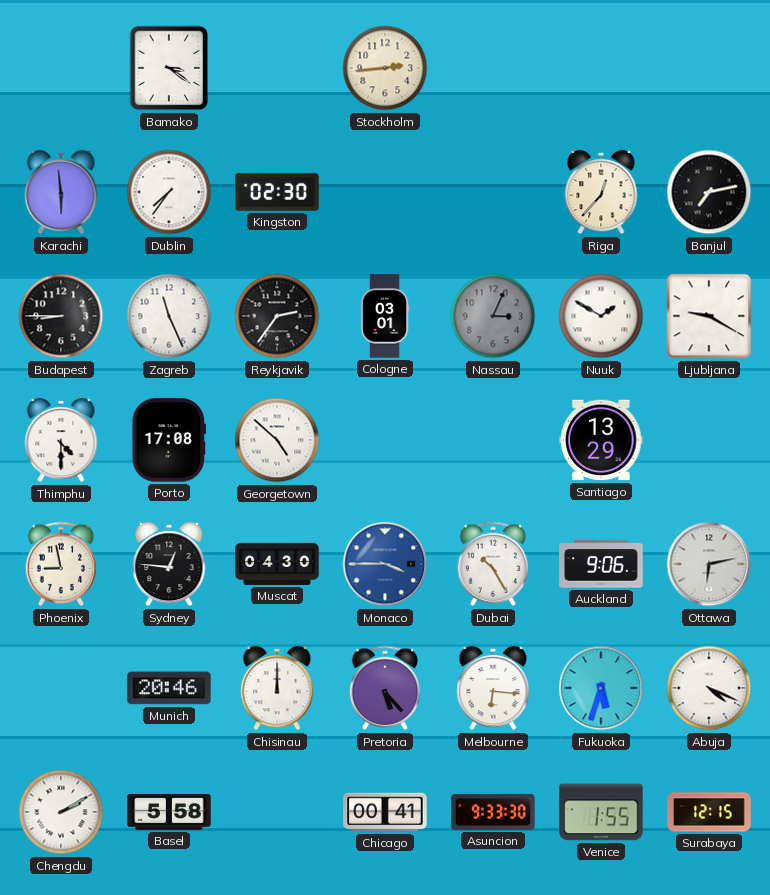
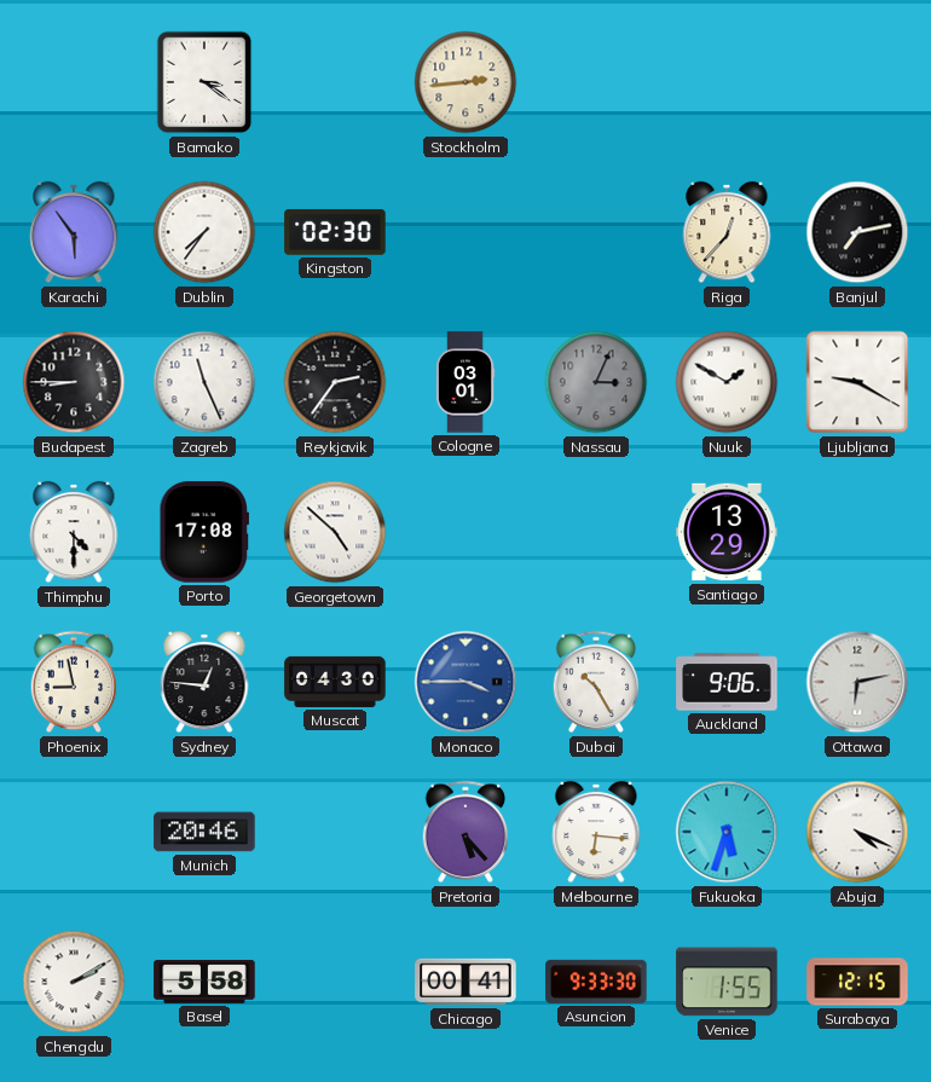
Karachi: 5:59 -> 5:54 (74, 232)
Chisinau: 12:00 -> none (277, 688)
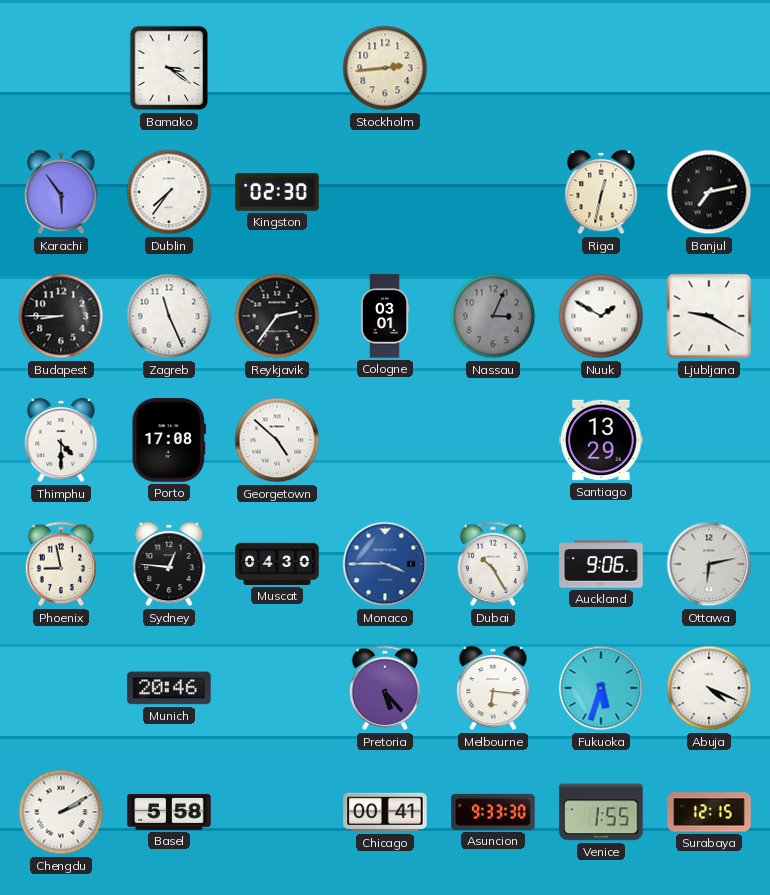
Riga: 12:37 -> 12:32 (601, 192)
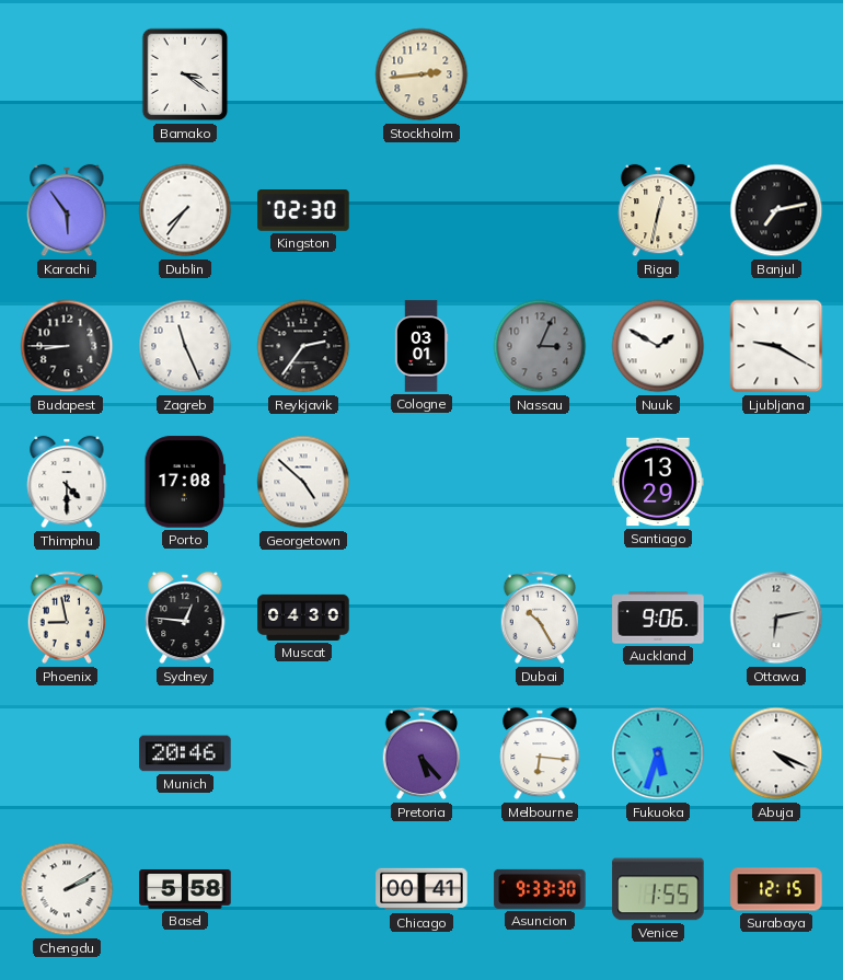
Monaco: 3:45 -> none (385, 564)
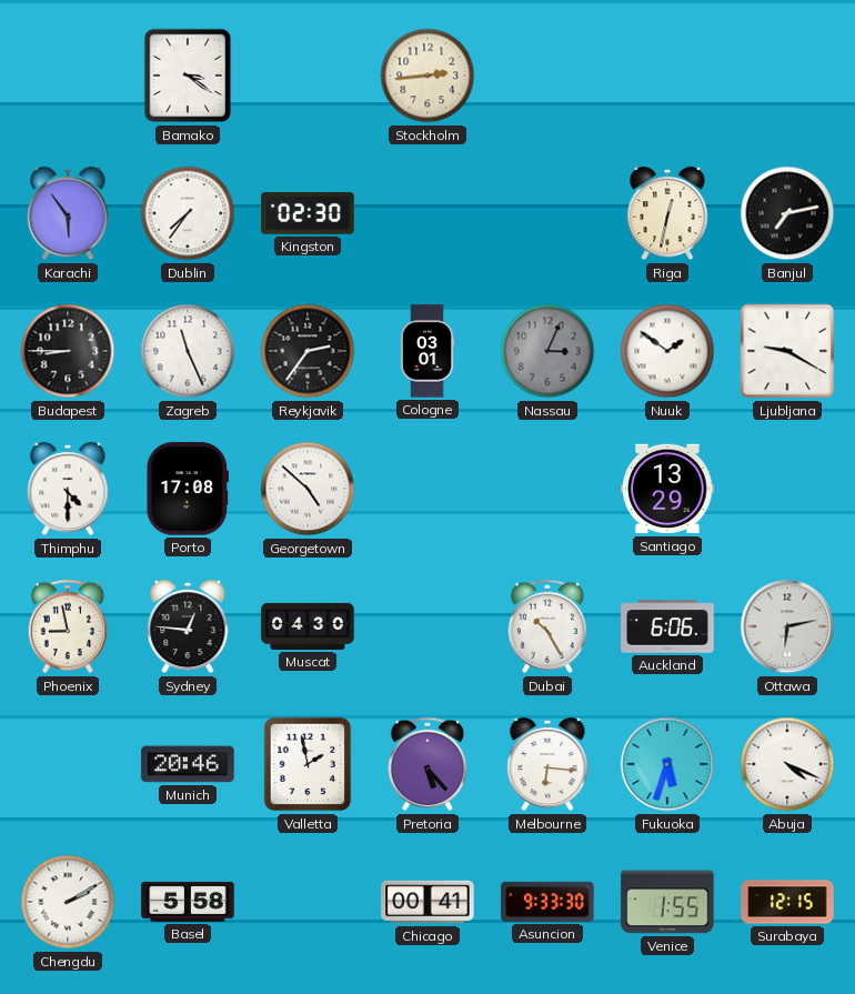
Nuuk: 1:50 -> 1:51 (667, 351)
Auckland: 9:06 -> 6:06 (667, 626)
Valletta: none -> 1:58 (308, 764)
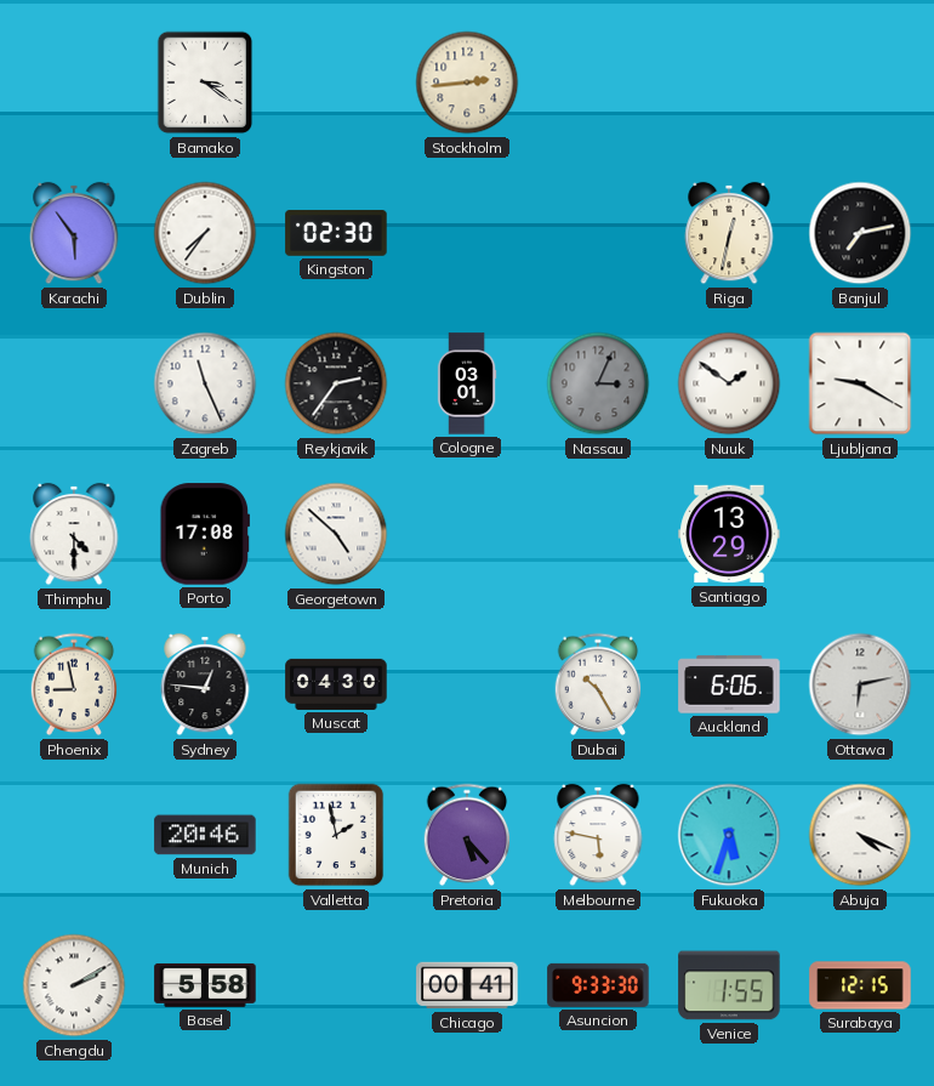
Budapest: 8:45 -> none (68, 351)
Melbourne: 6:16 -> 5:47 (598, 835)
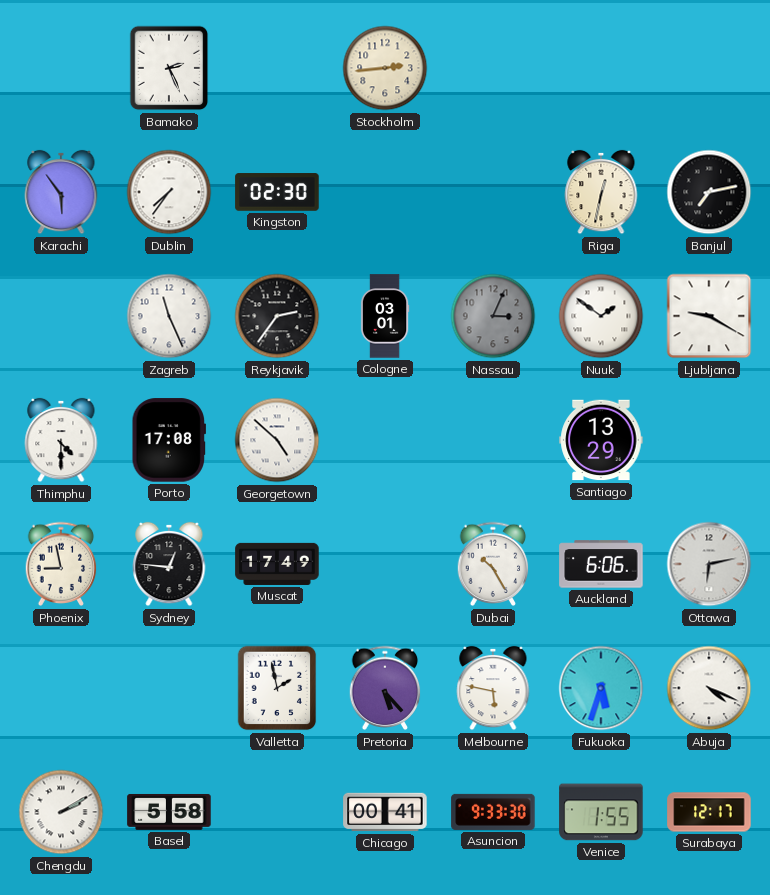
Bamako: 3:21 -> 2:26 (169, 68)
Muscat: 04:30 -> 17:49 (277, 564)
Munich: 20:46 -> none (205, 835)
Surabaya: 12:15 -> 12:17 (709, 812)
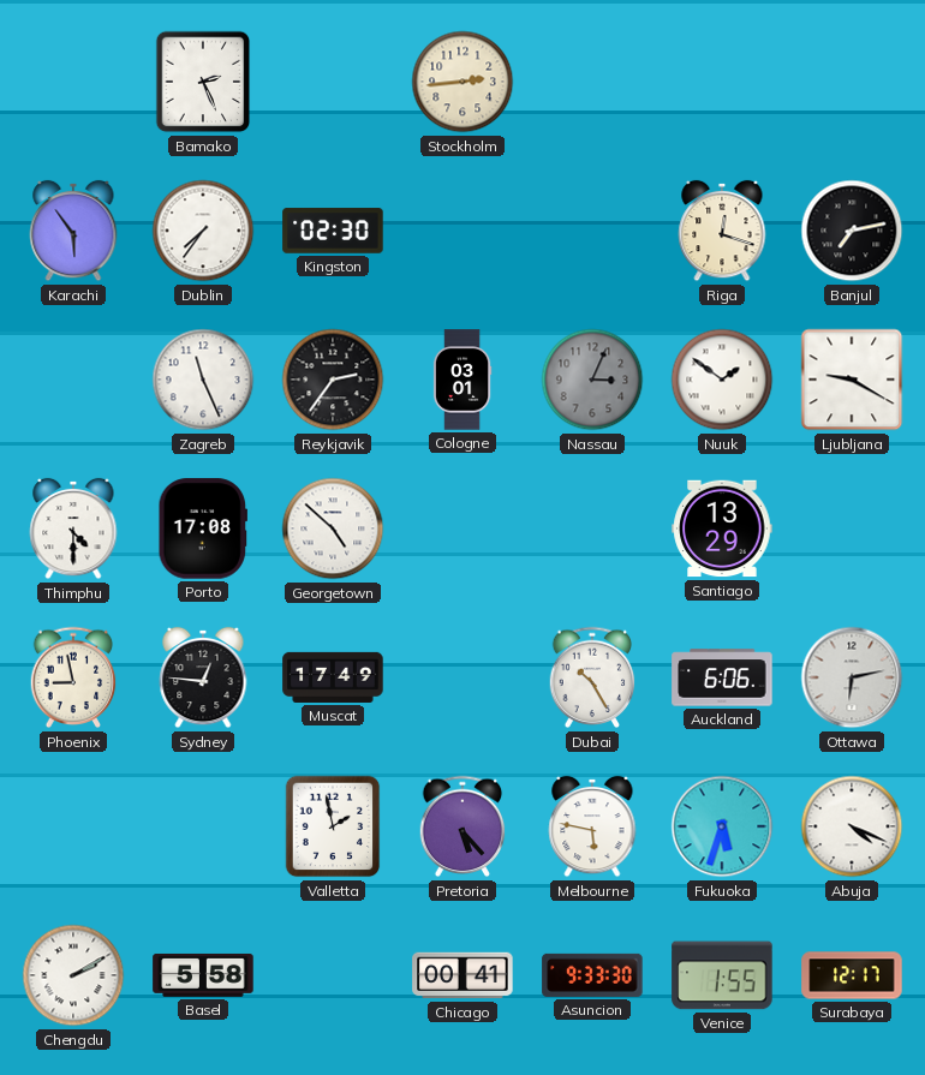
Riga: 12:32 -> 12:18 (722, 231)
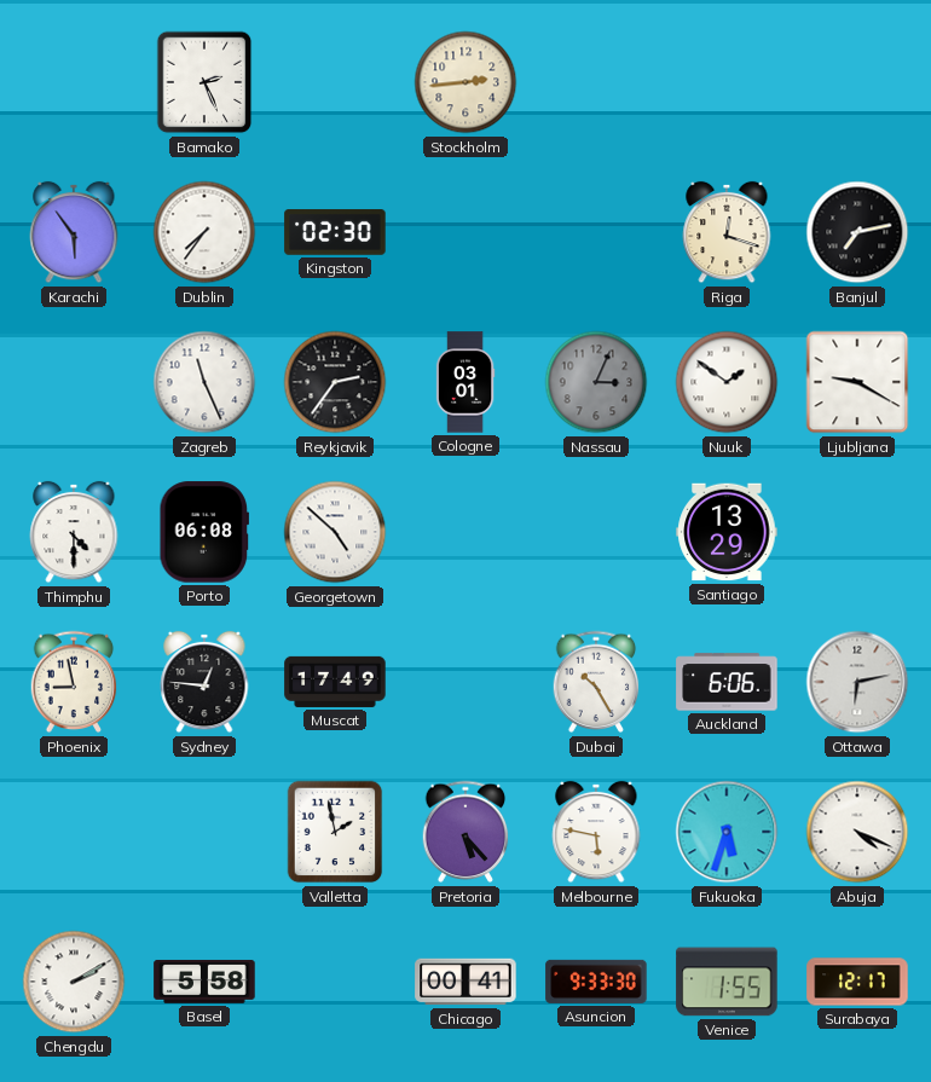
Porto: 17:08 -> 06:08 (204, 532)
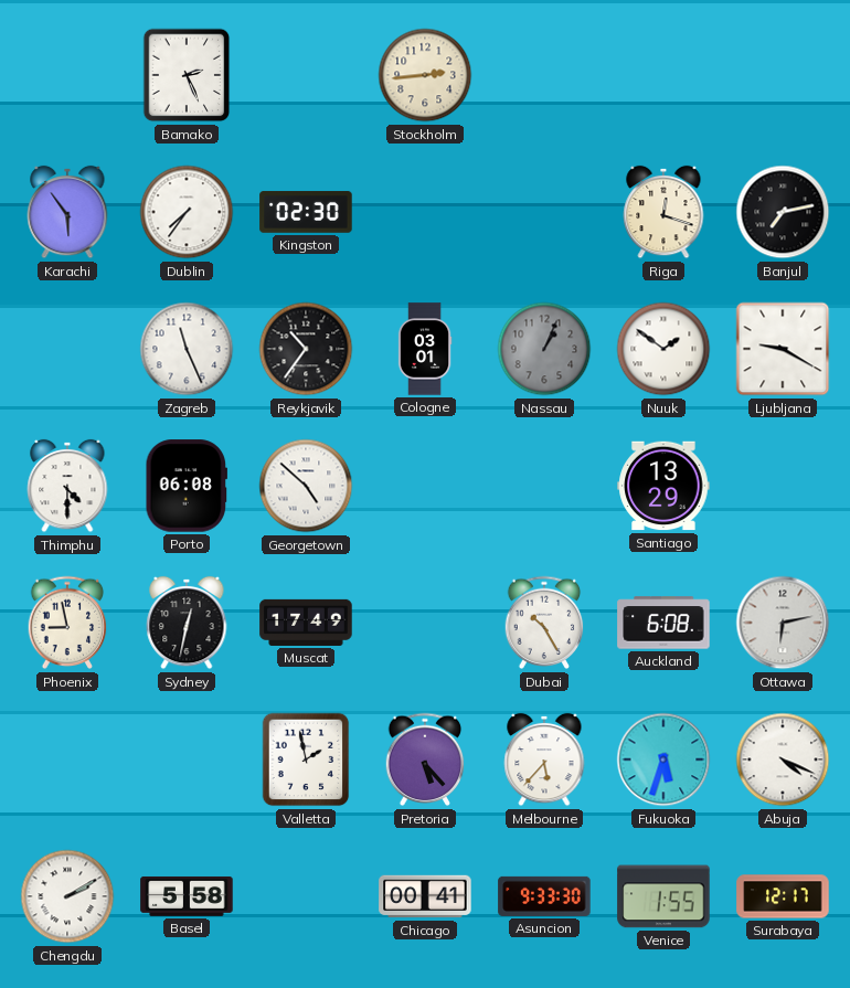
Reykjavik: 2:36 -> 10:36 (306, 349)
Nassau: 3:04 -> 1:04 (544, 349)
Sydney: 12:46 -> 12:32 (187, 623)
Auckland: 6:06 -> 6:08 (663, 623)
Melbourne: 5:47 -> 5:37 (544, 759)
